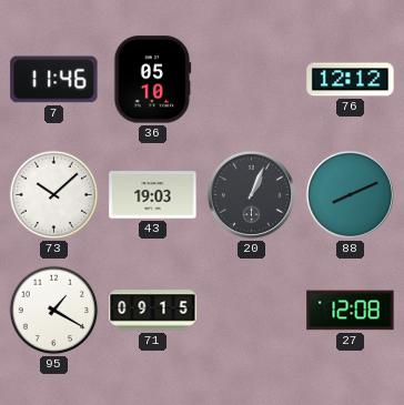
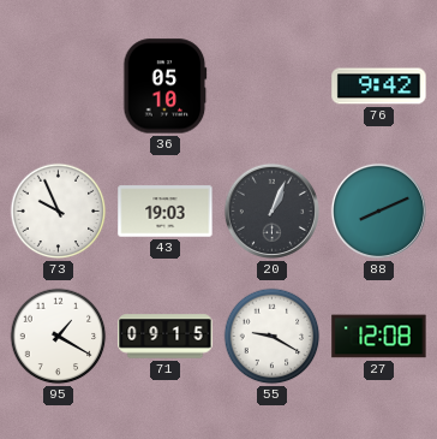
7: 11:46 -> none (54, 80)
76: 12:12 -> 9:42 (379, 87)
73: 10:08 -> 9:56 (59, 212)
55: none -> 9:20 (273, 337)
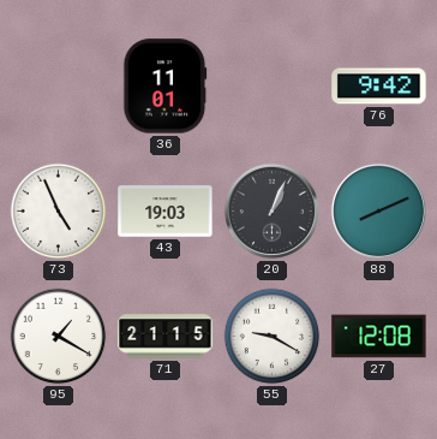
36: 05:10 -> 11:01 (166, 87)
73: 9:56 -> 4:56 (59, 212)
71: 09:15 -> 21:15 (166, 337)
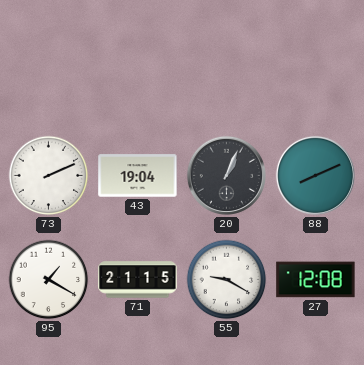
36: 11:01 -> none (166, 87)
76: 9:42 -> none (379, 87)
73: 4:56 -> 2:11 (49, 176)
43: 19:03 -> 19:04 (138, 176)
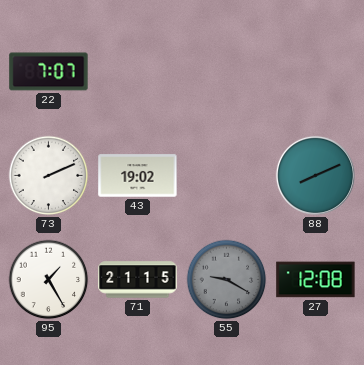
22: none -> 7:07 (49, 72)
43: 19:04 -> 19:02 (138, 176)
20: 1:04 -> none (226, 175)
95: 1:20 -> 1:25 (49, 280)
55 dial: white -> grey (227, 280)
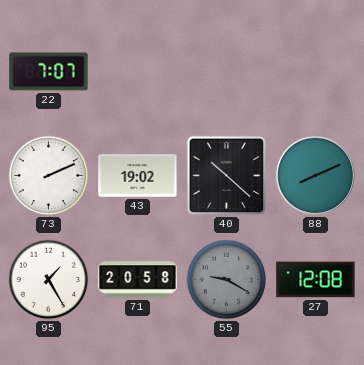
40: none -> 10:22 (227, 176)
71: 21:15 -> 20:58 (138, 280)
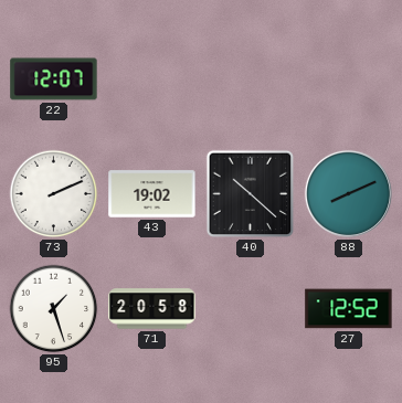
22: 7:07 -> 12:07 (54, 79)
95: 1:25 -> 1:27 (54, 309)
55: 9:20 -> none (227, 280)
27: 12:08 -> 12:52 (349, 309)
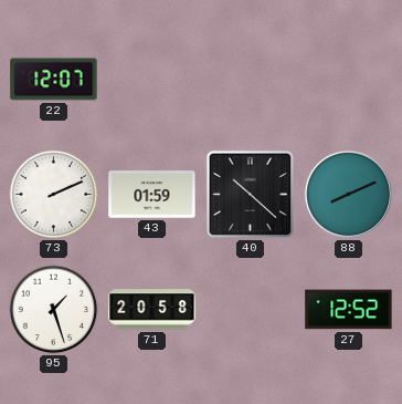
43: 19:02 -> 01:59 (152, 195)
